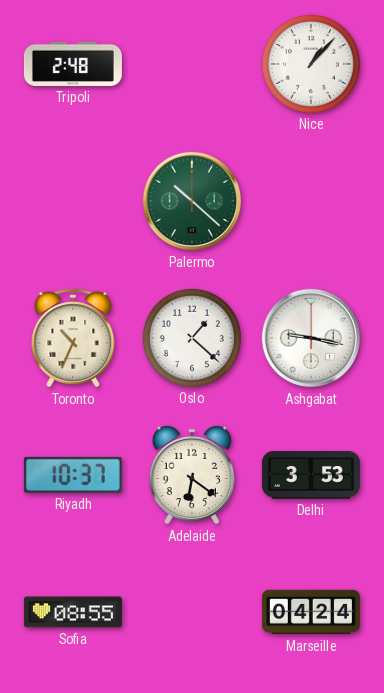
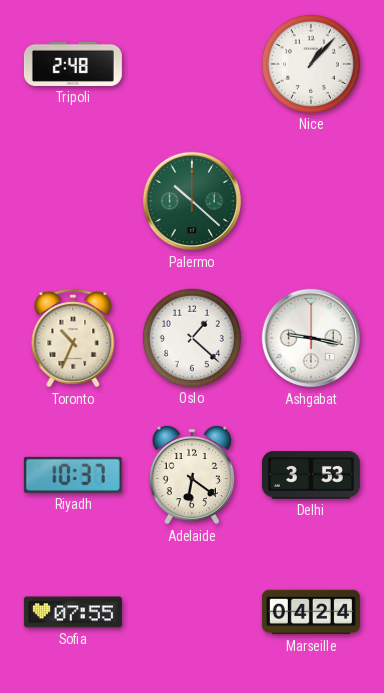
Sofia: 08:55 -> 07:55 (73, 612)
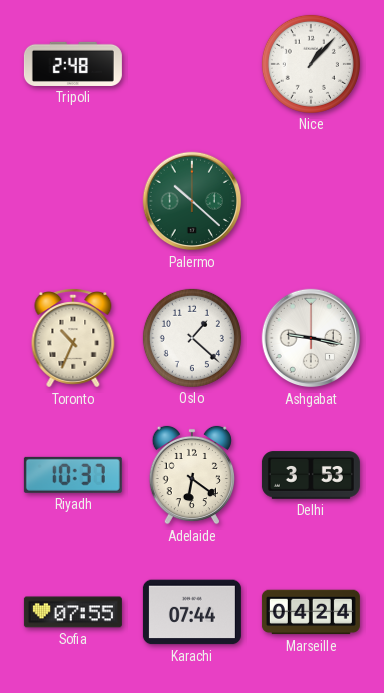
Karachi: none -> 07:44 (192, 612)
